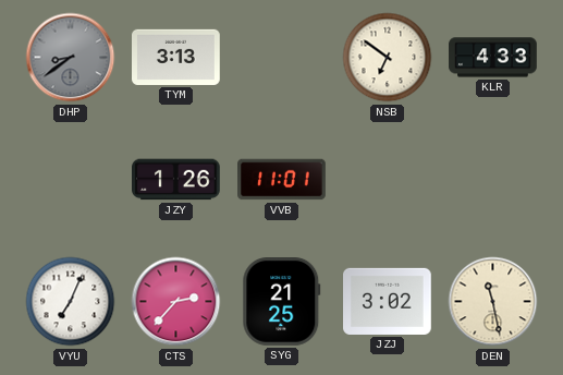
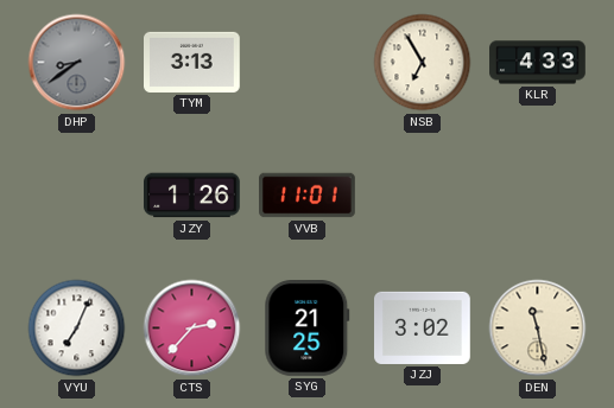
NSB: 6:51 -> 6:55 (423, 63)
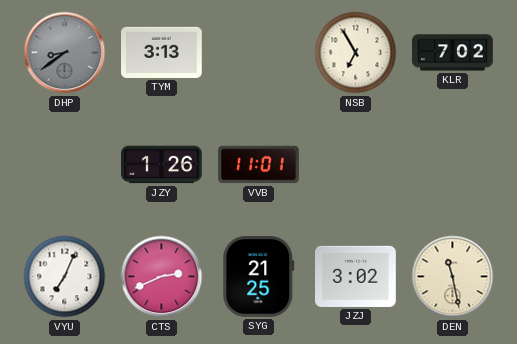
KLR: 4:33 -> 7:02 (453, 53)
CTS: 2:37 -> 2:41 (162, 277)
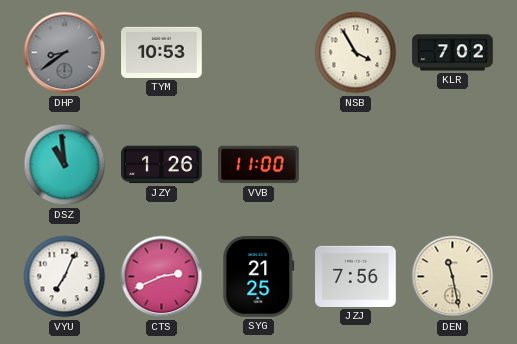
TYM: 3:13 -> 10:53 (162, 52)
NSB: 6:55 -> 3:55 (356, 53)
DSZ: none -> 10:59 (65, 165)
VVB: 11:01 -> 11:00 (259, 165)
JZJ: 3:02 -> 7:56 (356, 276)
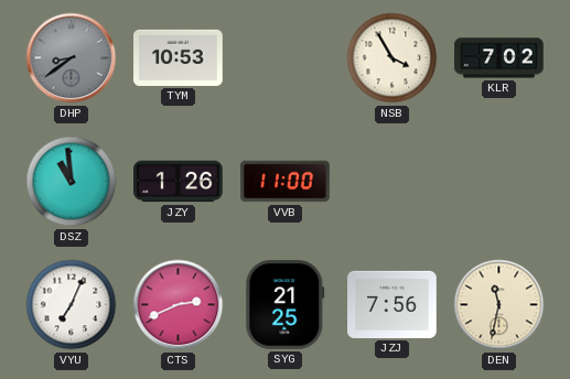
DEN: 11:28 -> 11:32 (499, 305)
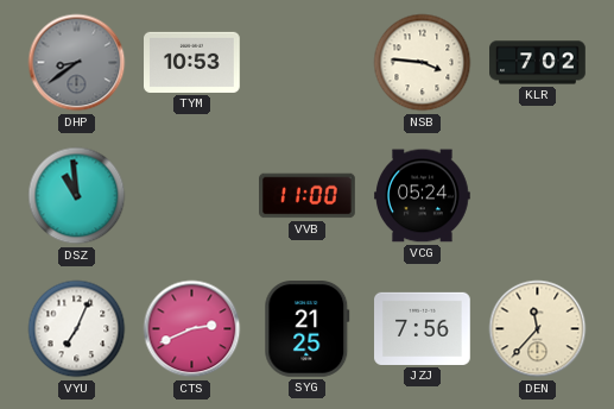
NSB: 3:55 -> 3:46 (423, 63)
JZY: 1:26 -> none (179, 182)
VCG: none -> 05:24 (423, 196)
DEN: 11:32 -> 11:37 (538, 329)
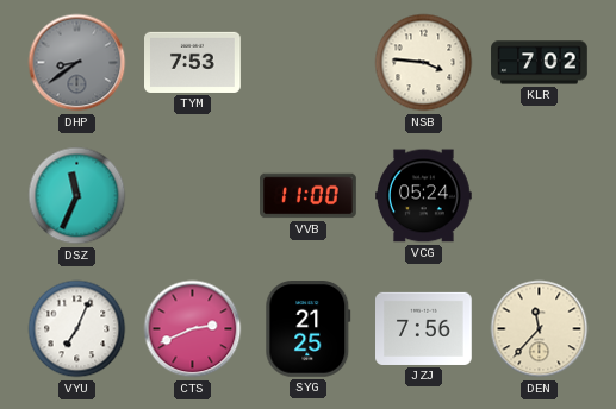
TYM: 10:53 -> 7:53 (193, 62)
DSZ: 10:59 -> 11:34 (77, 196)
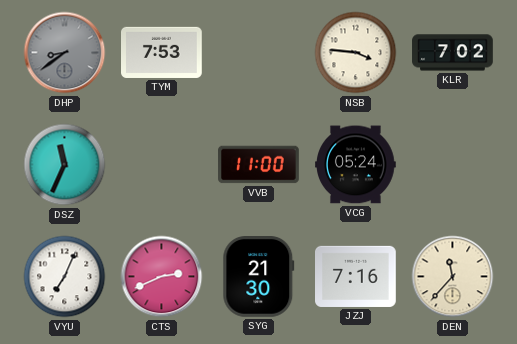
SYG: 21:25 -> 21:30 (259, 277)
JZJ: 7:56 -> 7:16 (356, 276)
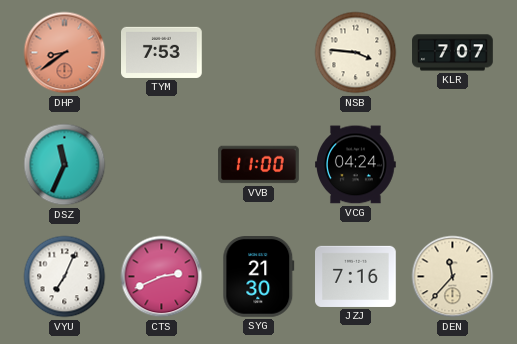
DHP dial: grey -> salmon (65, 53)
KLR: 7:02 -> 7:07 (453, 53)
VCG: 05:24 -> 04:24 (356, 165)
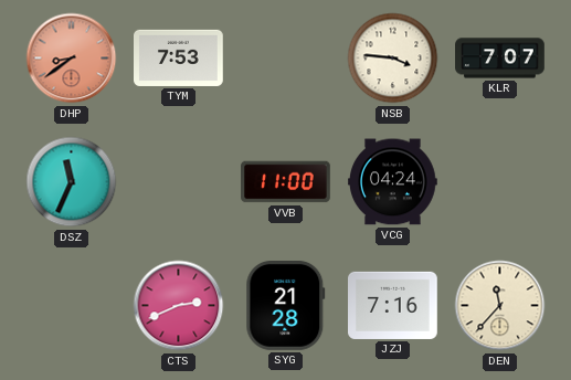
VYU: 7:04 -> none (65, 277)
SYG: 21:30 -> 21:28 (286, 306)
